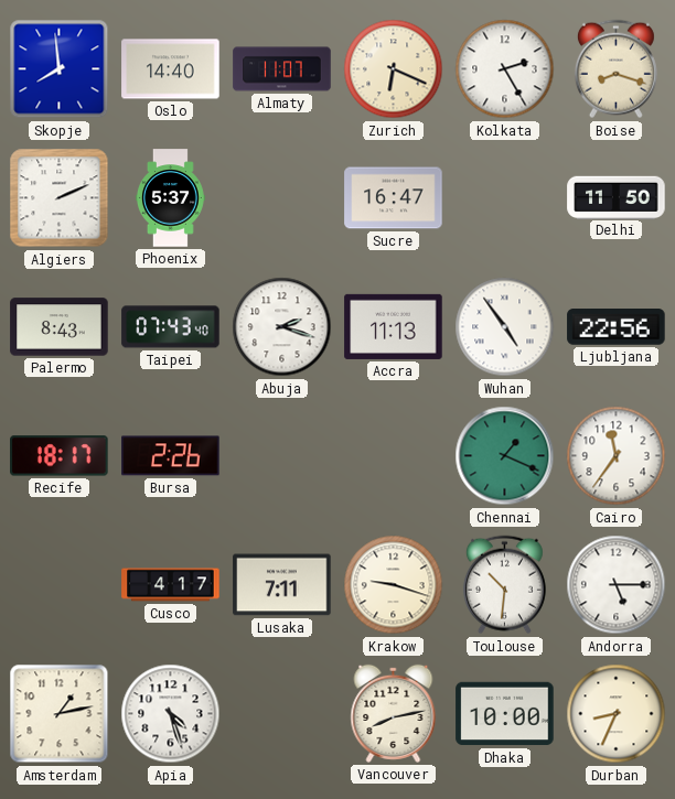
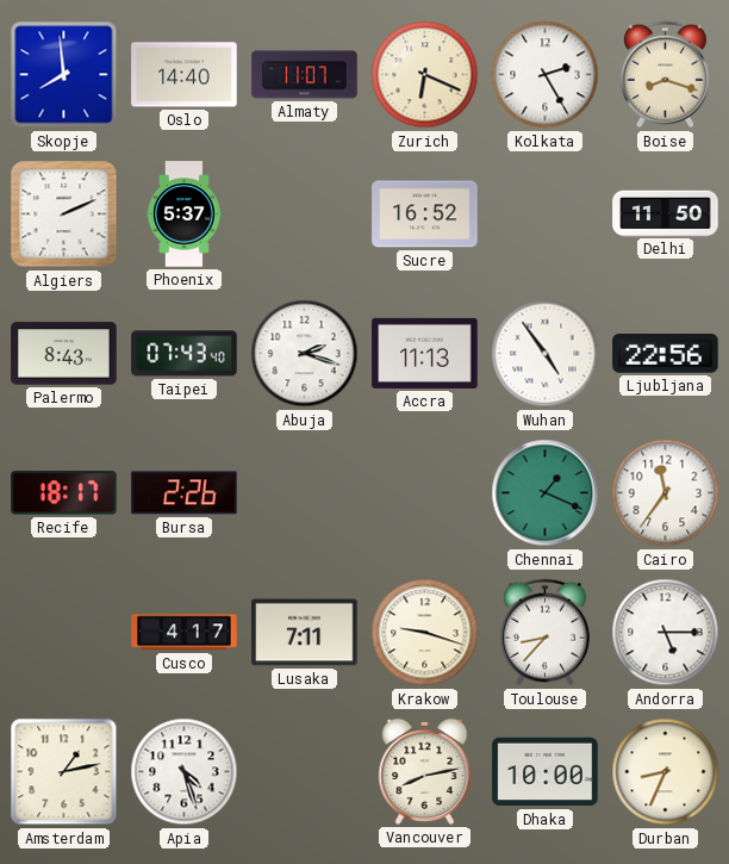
Sucre: 16:47 -> 16:52 (425, 215)
Toulouse: 10:31 -> 8:37 (544, 633)
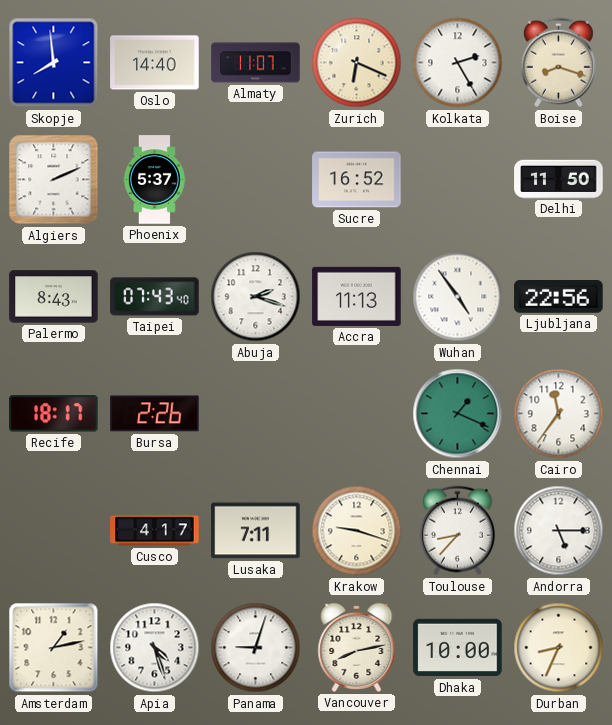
Panama: none -> 9:03 (256, 648)
